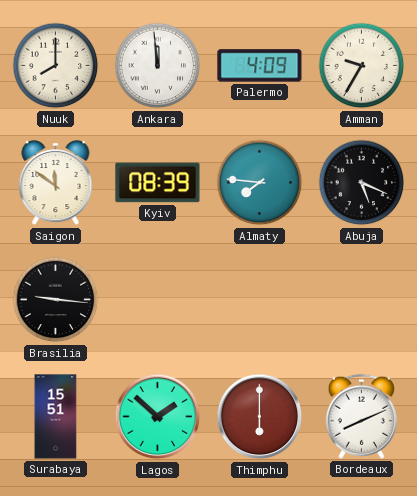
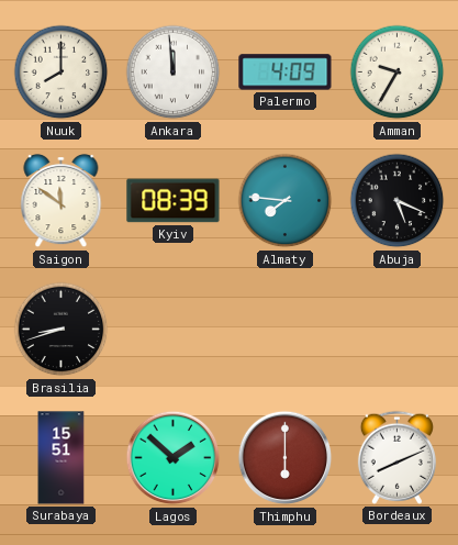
Brasilia: 9:16 -> 8:42 (62, 330)
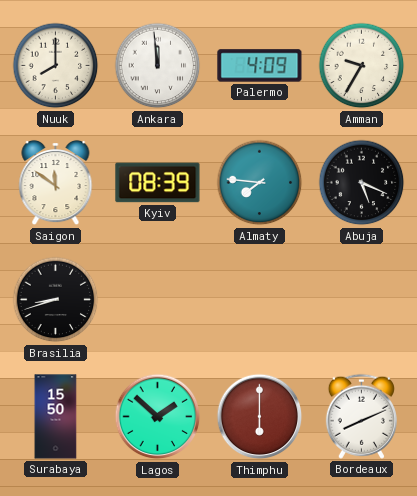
Surabaya: 15:51 -> 15:50 (56, 417)
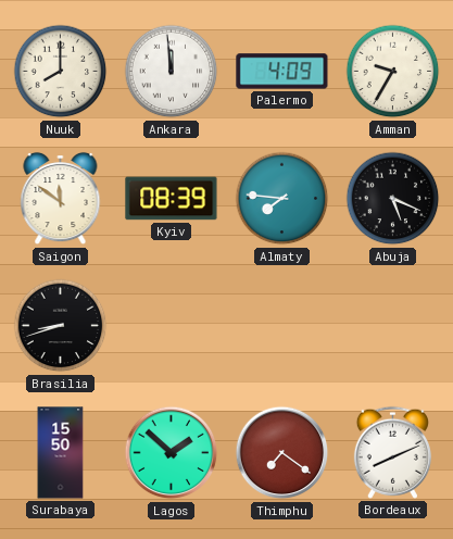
Thimphu: 6:00 -> 7:21 (282, 453)
